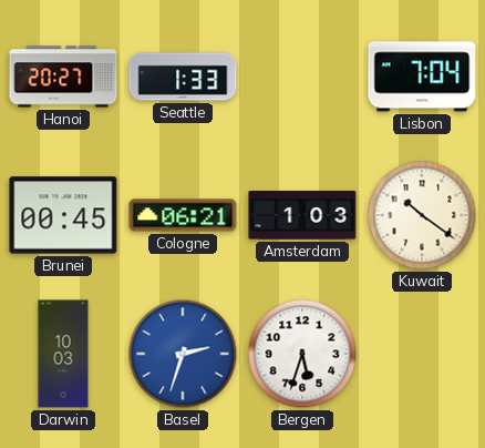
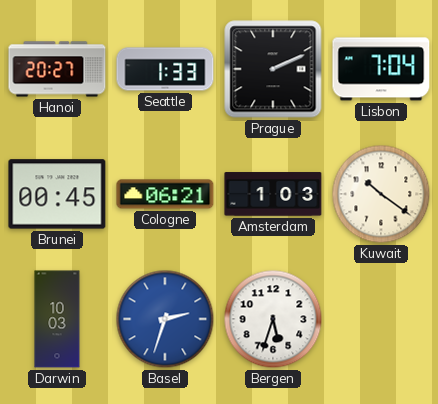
Prague: none -> 2:11 (273, 69)
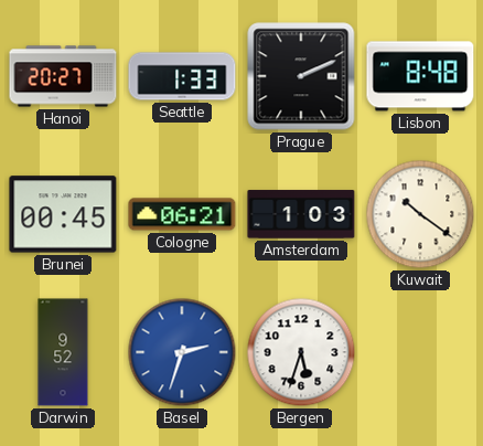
Lisbon: 7:04 -> 8:48 (420, 76)
Darwin: 10:03 -> 9:52 (63, 352)
